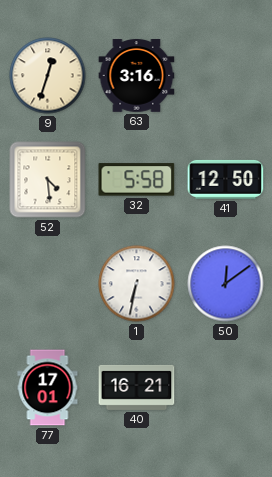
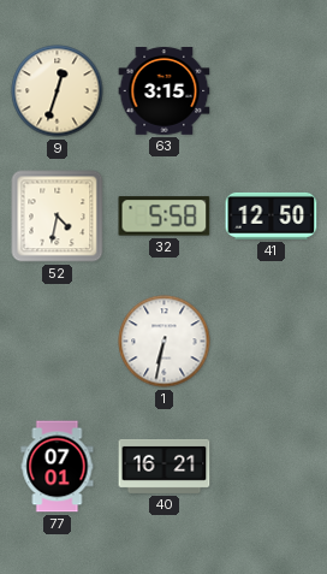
63: 3:16 -> 3:15 (165, 91)
52: 4:29 -> 4:32 (58, 217)
50: 12:09 -> none (226, 284)
77: 17:01 -> 07:01 (58, 467)
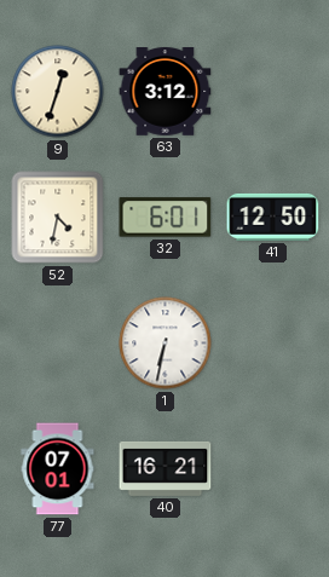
63: 3:15 -> 3:12 (166, 92)
32: 5:58 -> 6:01 (166, 218)
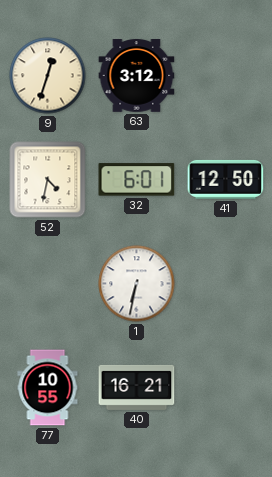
77: 07:01 -> 10:55 (48, 388)
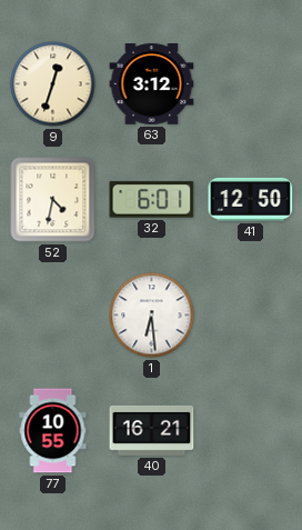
1: 6:32 -> 6:29 (152, 316)
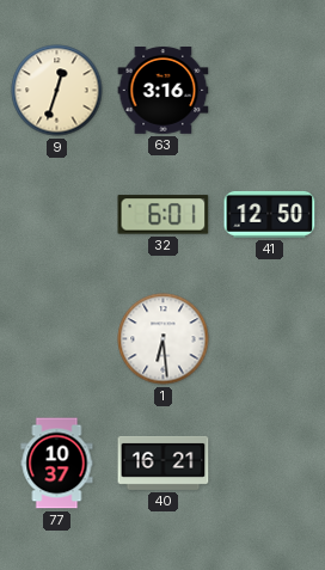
63: 3:12 -> 3:16 (164, 91)
52: 4:32 -> none (53, 200)
77: 10:55 -> 10:37 (57, 464)
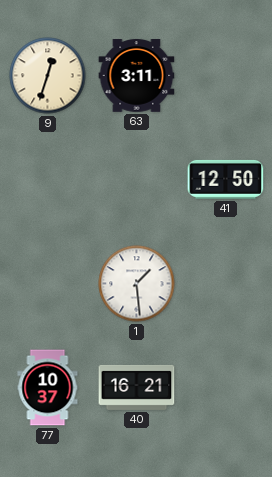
63: 3:16 -> 3:11 (137, 76)
32: 6:01 -> none (164, 215)
1: 6:29 -> 1:29 (137, 284)
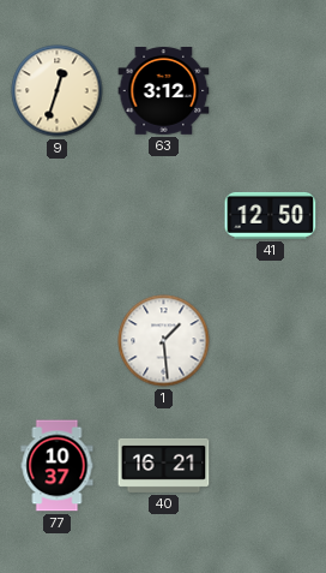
63: 3:11 -> 3:12 (164, 91)
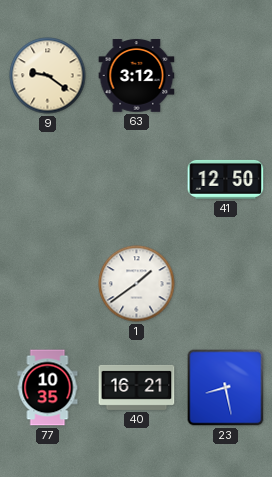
9: 12:33 -> 9:21 (48, 76)
1: 1:29 -> 1:39 (137, 284)
77: 10:37 -> 10:35 (48, 388)
23: none -> 8:28 (226, 388)
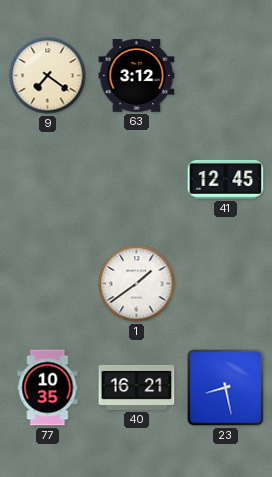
9: 9:21 -> 7:21 (48, 76)
41: 12:50 -> 12:45 (226, 179)
